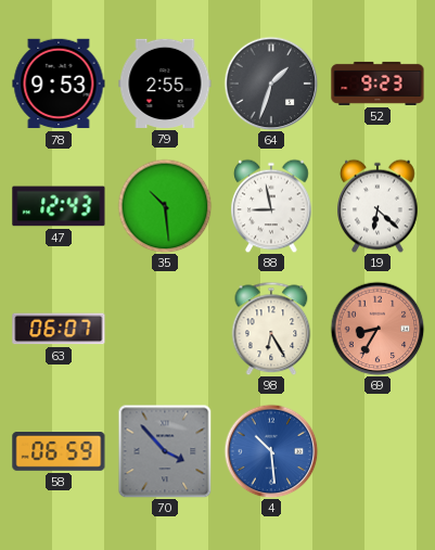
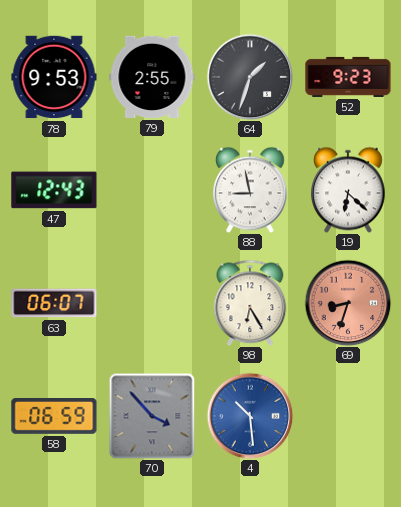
35: 10:29 -> none (165, 206)
69: 8:35 -> 8:33 (348, 303)
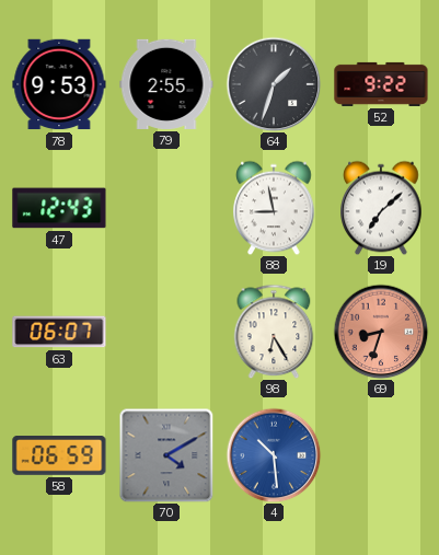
52: 9:23 -> 9:22 (381, 84)
19: 6:22 -> 7:08 (381, 208)
70: 3:53 -> 4:10 (166, 455)
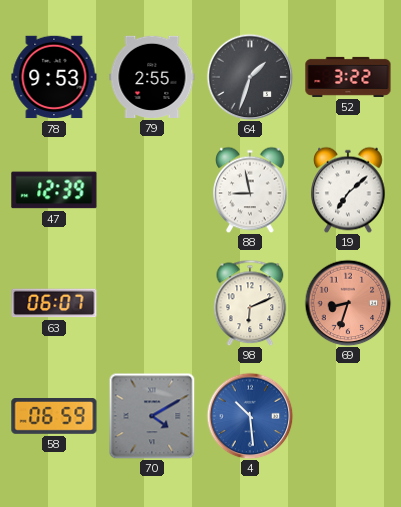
52: 9:22 -> 3:22 (348, 77)
47: 12:43 -> 12:39 (54, 190)
98: 6:25 -> 6:11 (250, 303)
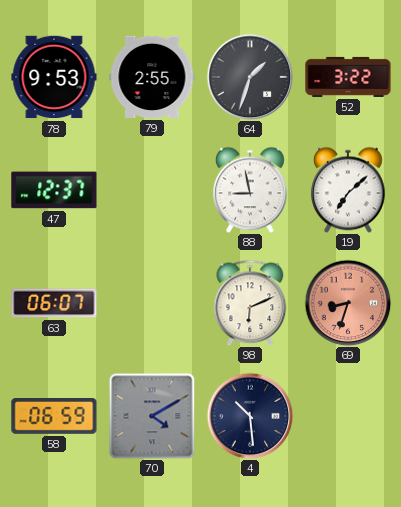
47: 12:39 -> 12:37 (54, 190)
4 dial: blue -> navy (250, 416)
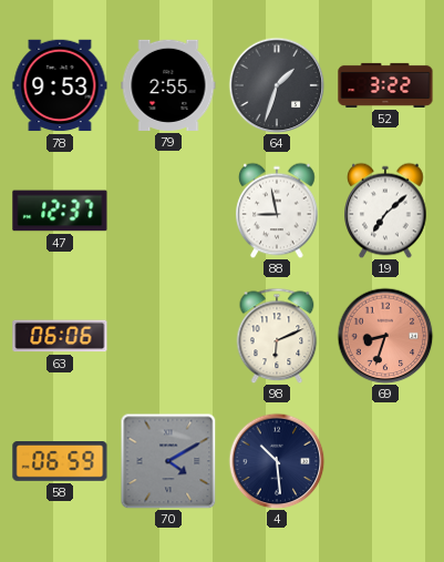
63: 06:07 -> 06:06 (60, 336)
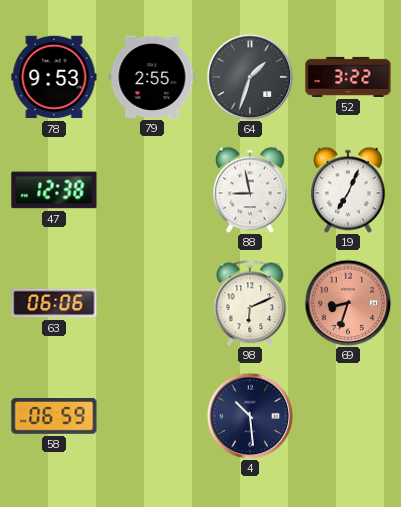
47: 12:37 -> 12:38 (54, 190)
19: 7:08 -> 7:04 (348, 190)
70: 4:10 -> none (168, 461)
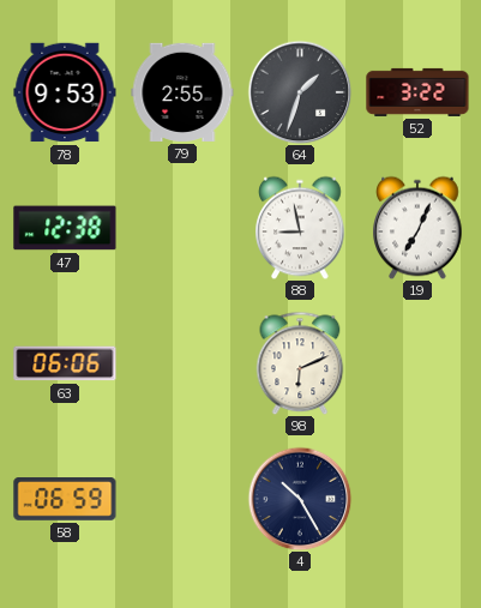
69: 8:33 -> none (348, 303)
4: 10:29 -> 10:25 (300, 499)
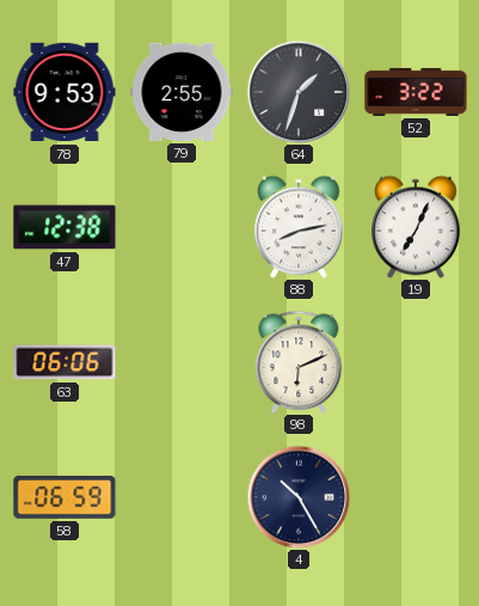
88: 8:58 -> 8:13 (299, 227)
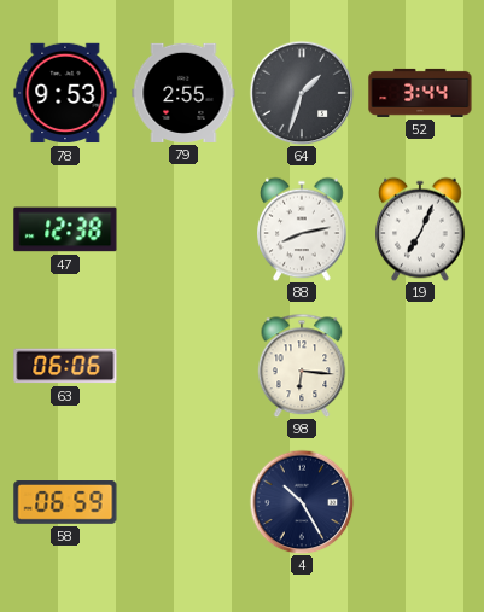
52: 3:22 -> 3:44 (420, 93)
98: 6:11 -> 6:16 (302, 366)
